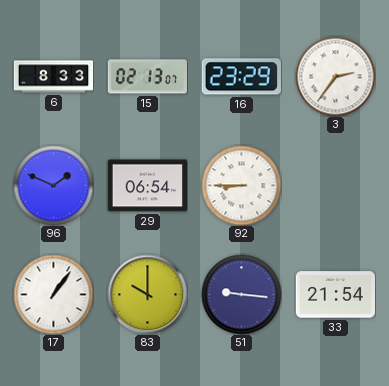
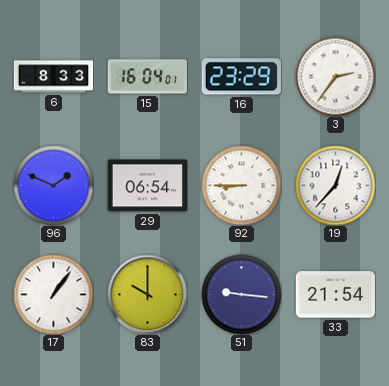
15: 02:13 -> 16:04 (147, 77)
19: none -> 12:37 (335, 185)
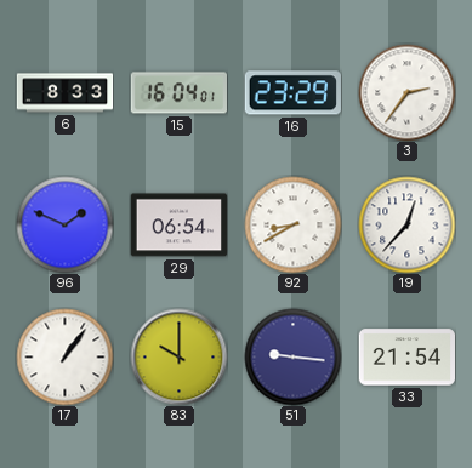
92: 8:45 -> 8:40 (292, 224)
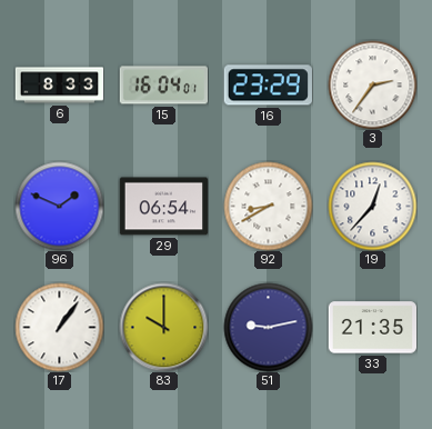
51: 9:16 -> 9:13 (268, 327)
33: 21:54 -> 21:35 (372, 328)
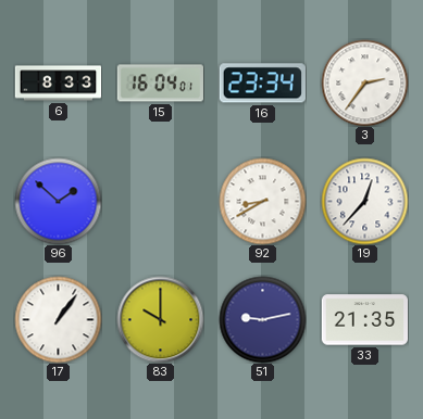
16: 23:29 -> 23:34 (262, 84)
96: 1:49 -> 1:52 (58, 201)
29: 06:54 -> none (163, 207)
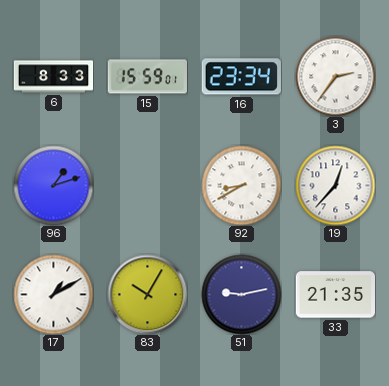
15: 16:04 -> 15:59 (147, 77)
96: 1:52 -> 1:12 (53, 185)
17: 1:06 -> 1:10 (53, 294)
83: 10:00 -> 10:05 (147, 294)
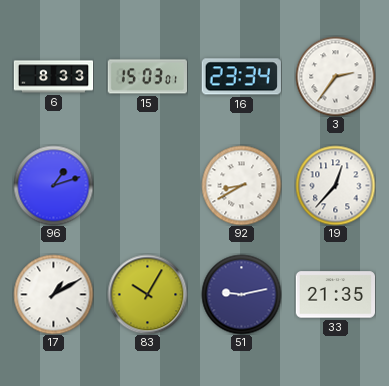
15: 15:59 -> 15:03 (147, 77)
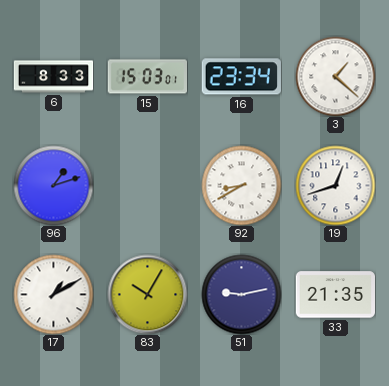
3: 2:36 -> 1:22 (335, 76)
19: 12:37 -> 12:42 (335, 185)
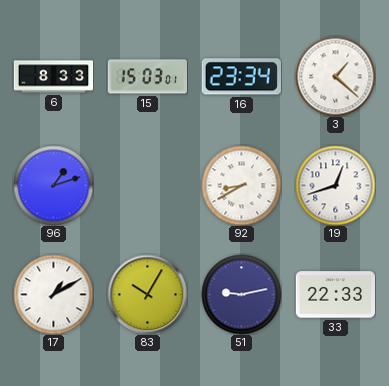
33: 21:35 -> 22:33 (335, 295)
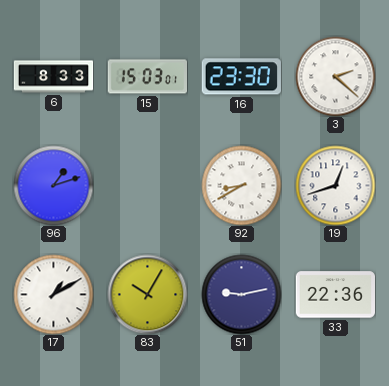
16: 23:34 -> 23:30 (241, 77)
3: 1:22 -> 2:22 (335, 76)
33: 22:33 -> 22:36 (335, 295)
